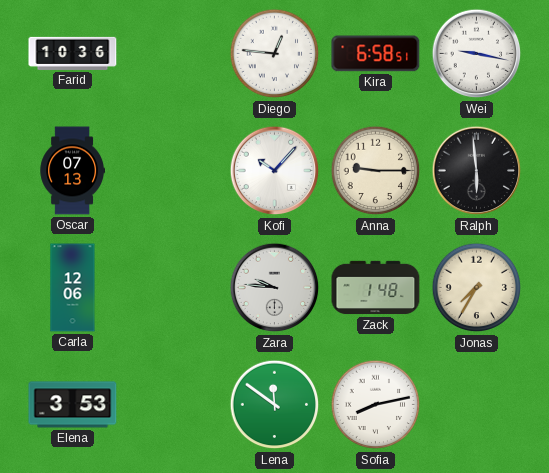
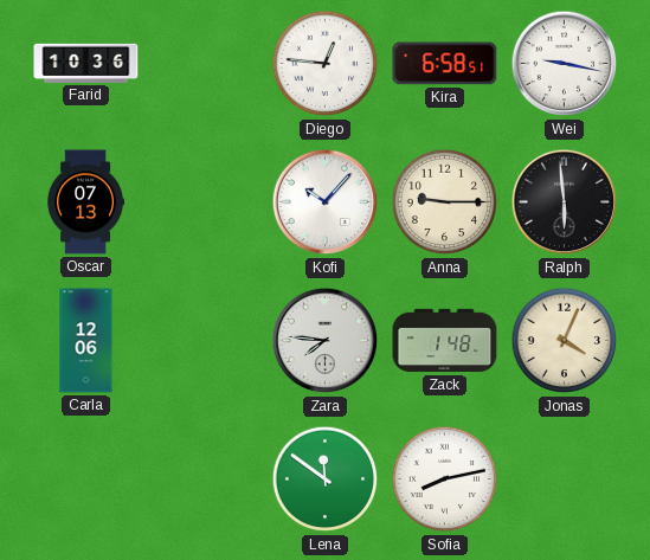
Zara: 9:46 -> 7:46 (326, 341)
Jonas: 7:35 -> 4:04 (565, 341)
Elena: 3:53 -> none (73, 405)
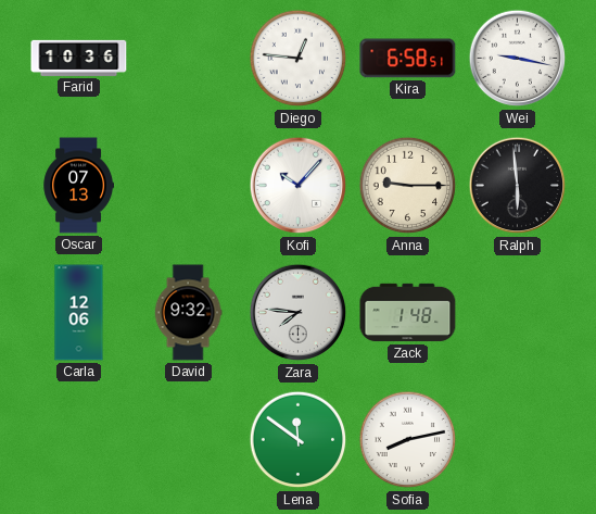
David: none -> 9:32 (188, 313)
Jonas: 4:04 -> none (565, 341)
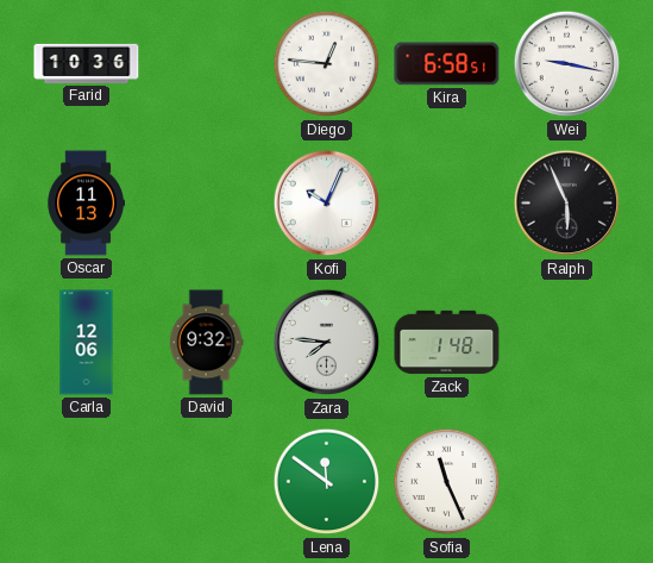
Oscar: 07:13 -> 11:13 (86, 204)
Kofi: 10:07 -> 10:04 (327, 204)
Anna: 9:15 -> none (408, 186)
Ralph: 5:59 -> 5:56 (567, 204)
Sofia: 8:13 -> 11:26 (447, 482)
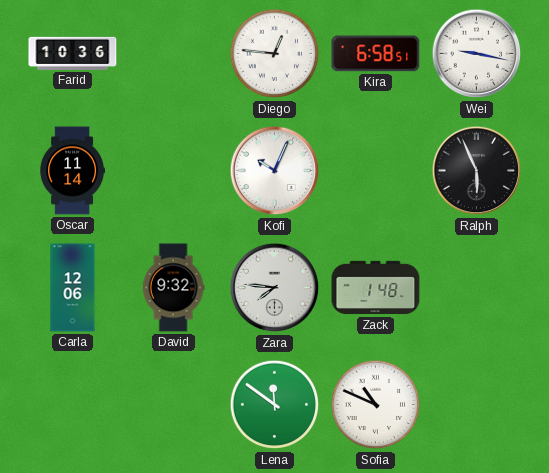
Oscar: 11:13 -> 11:14 (72, 171)
Sofia: 11:26 -> 10:49 (376, 405)
